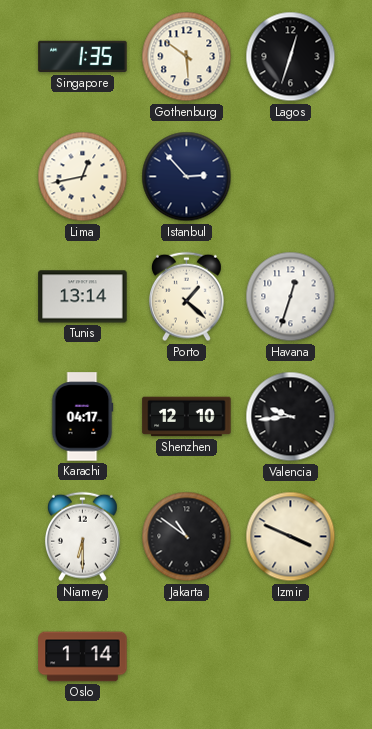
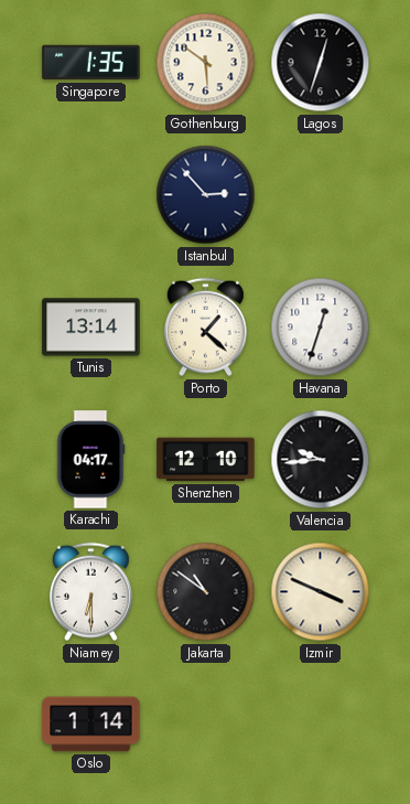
Lima: 12:43 -> none (83, 177)
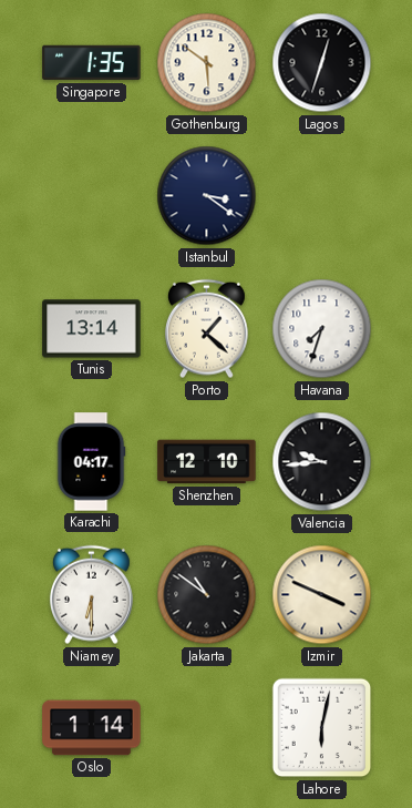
Istanbul: 2:53 -> 3:21 (207, 196)
Havana: 12:33 -> 7:33 (322, 329)
Lahore: none -> 6:02 (322, 728)
